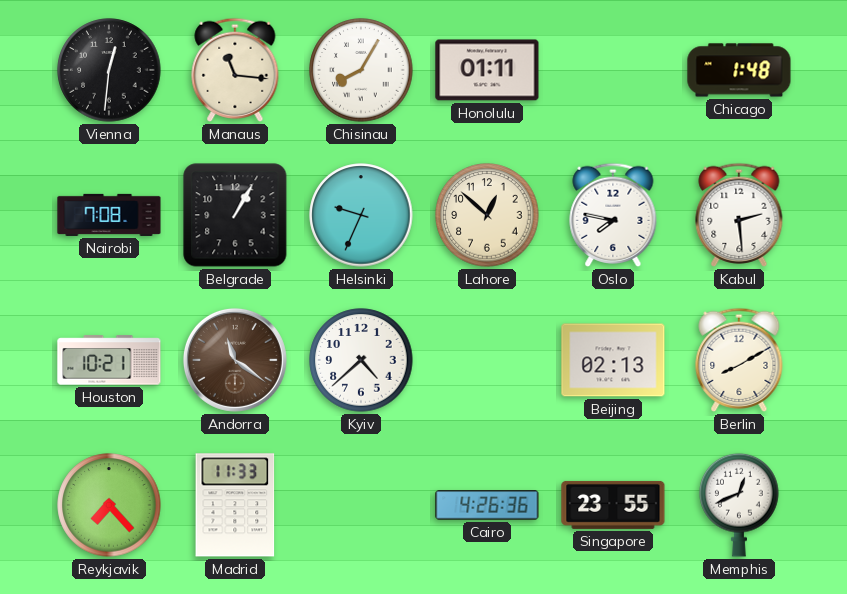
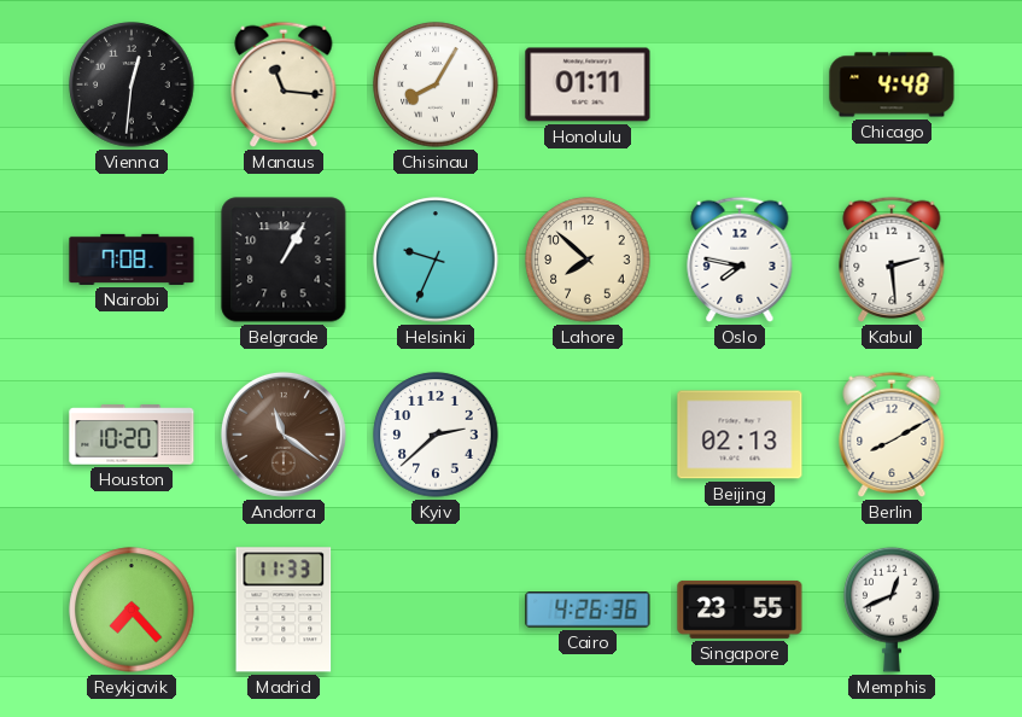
Chicago: 1:48 -> 4:48 (892, 84)
Lahore: 12:52 -> 7:52 (588, 260)
Houston: 10:21 -> 10:20 (132, 435)
Kyiv: 4:38 -> 2:38 (436, 435)
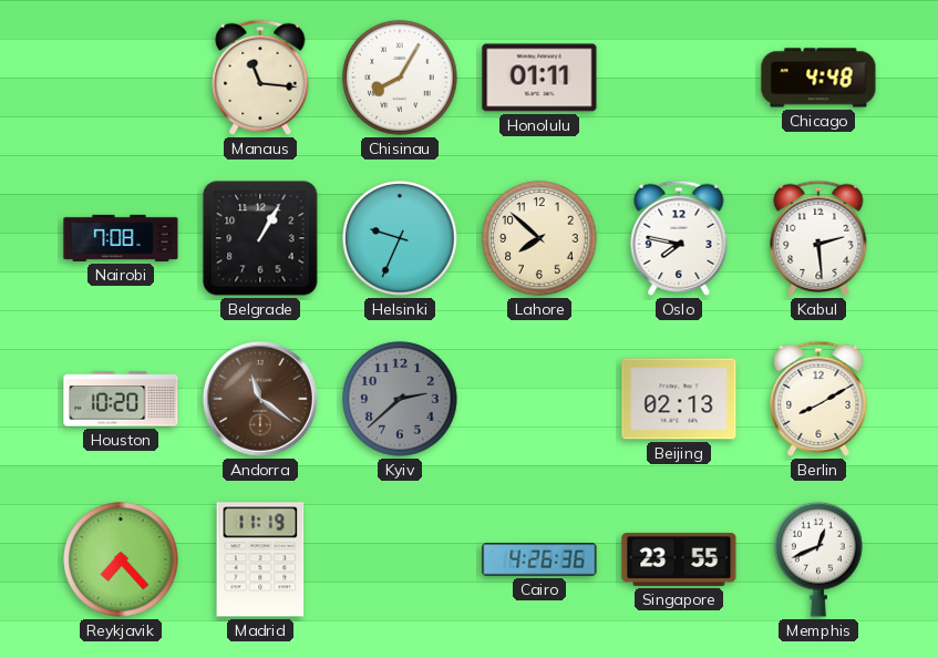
Vienna: 12:31 -> none (132, 84)
Kyiv dial: white -> grey (400, 399)
Madrid: 11:33 -> 11:19 (260, 559)
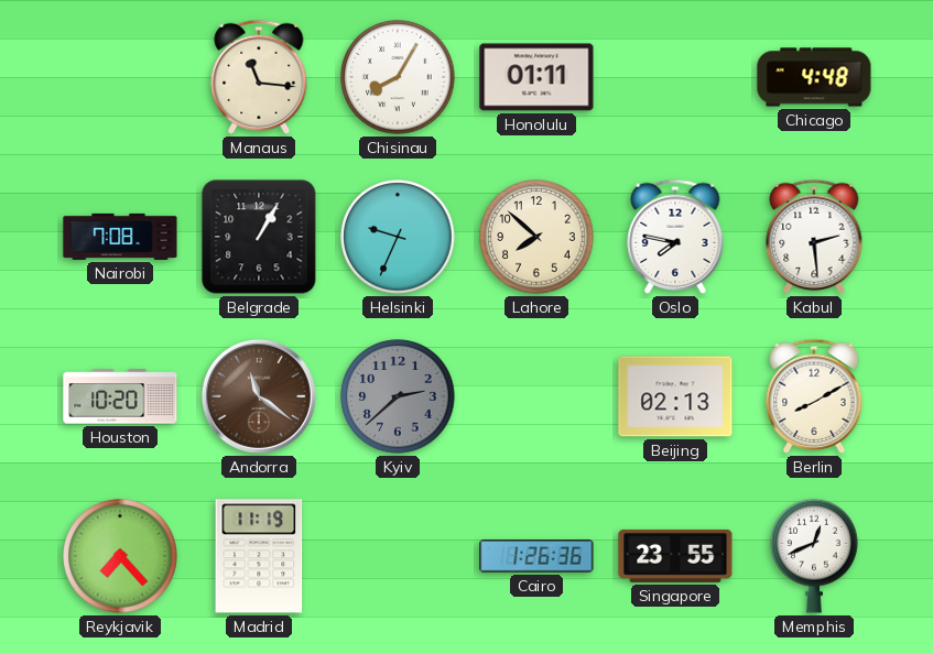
Cairo: 4:26 -> 1:26 (536, 556)
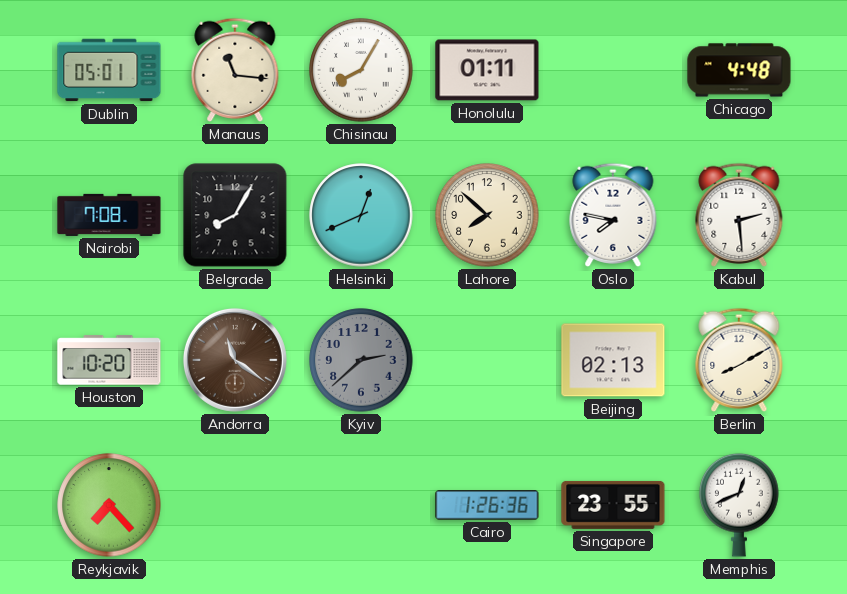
Dublin: none -> 05:01 (109, 70)
Belgrade: 1:05 -> 8:05 (235, 215)
Helsinki: 9:34 -> 12:41 (361, 215)
Madrid: 11:19 -> none (259, 556)
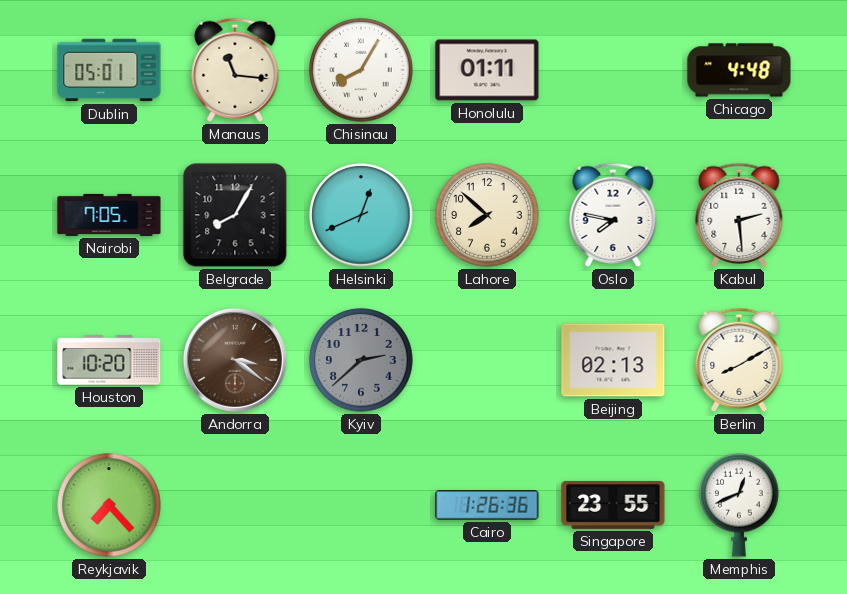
Nairobi: 7:08 -> 7:05 (109, 215)
Andorra: 11:21 -> 3:21 (235, 360)
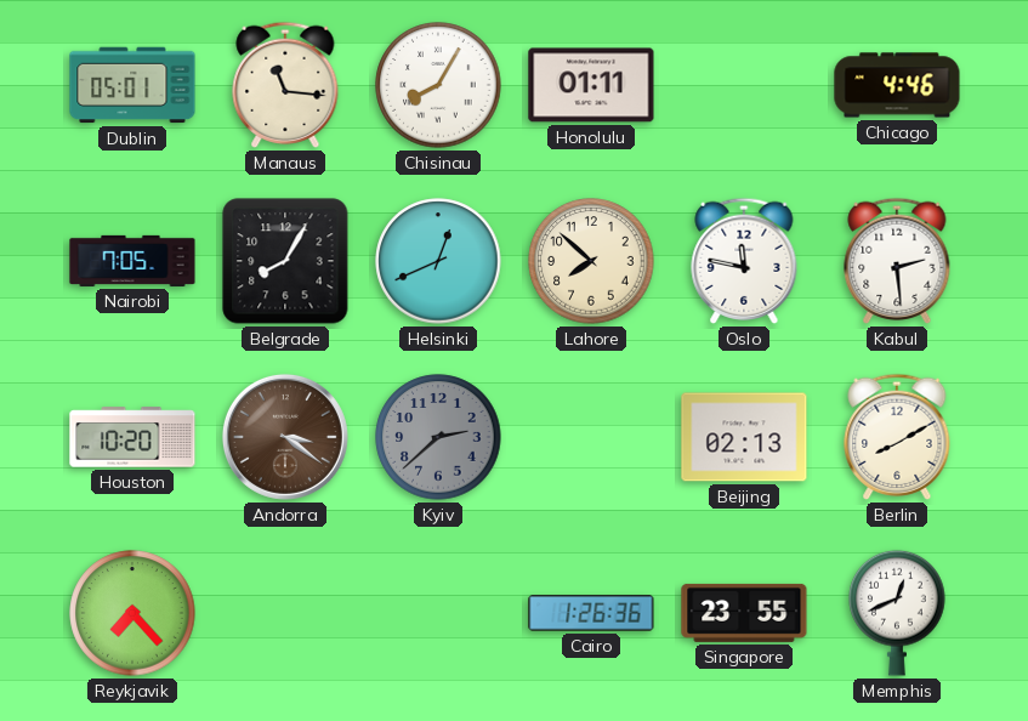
Chicago: 4:48 -> 4:46 (897, 85)
Oslo: 7:47 -> 11:47 (744, 261)
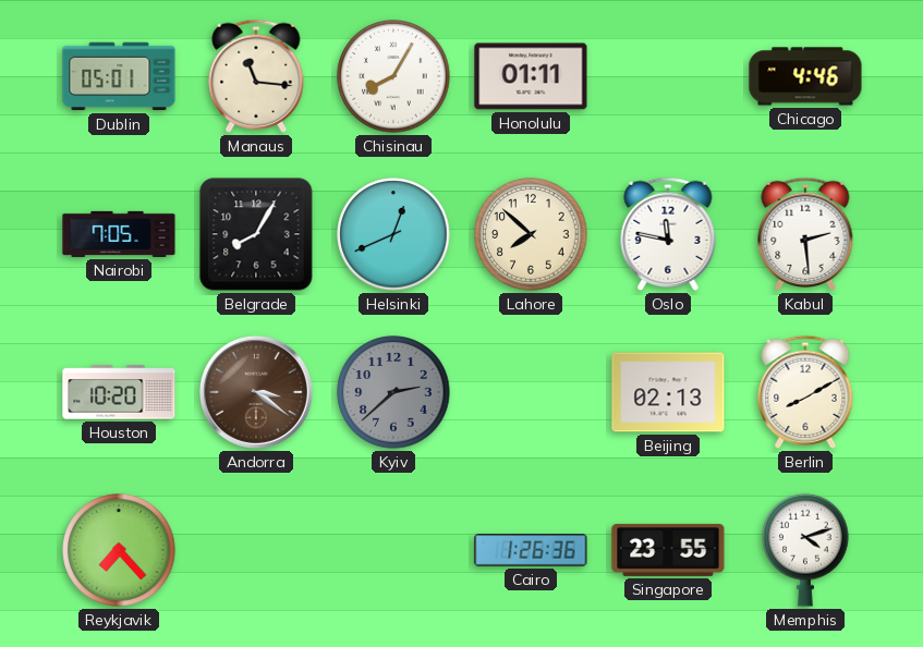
Memphis: 12:41 -> 4:12 (805, 550)
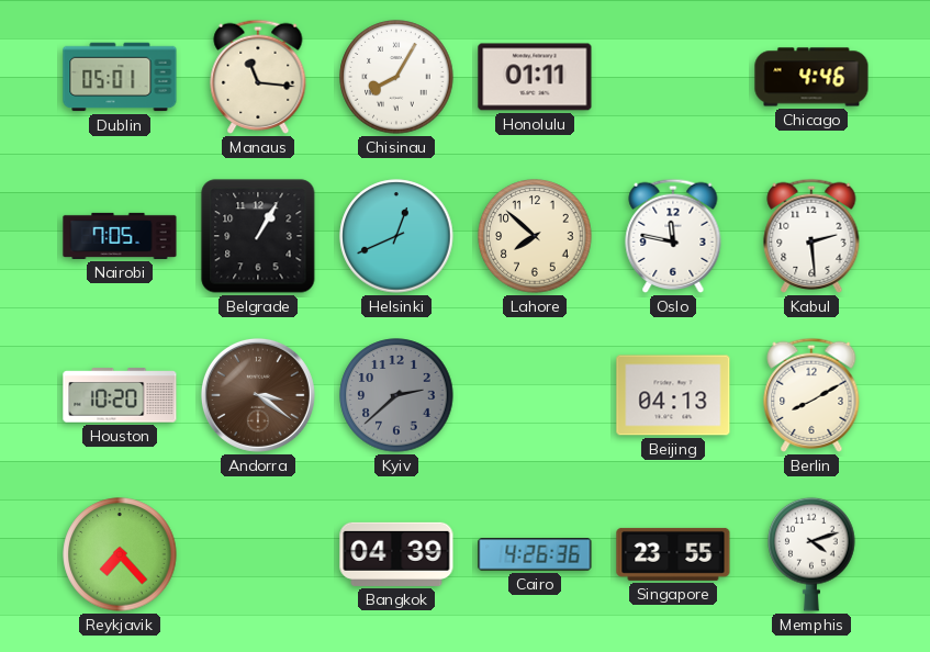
Belgrade: 8:05 -> 1:05 (258, 236)
Beijing: 02:13 -> 04:13 (673, 395)
Bangkok: none -> 04:39 (396, 554)
Cairo: 1:26 -> 4:26 (535, 554)
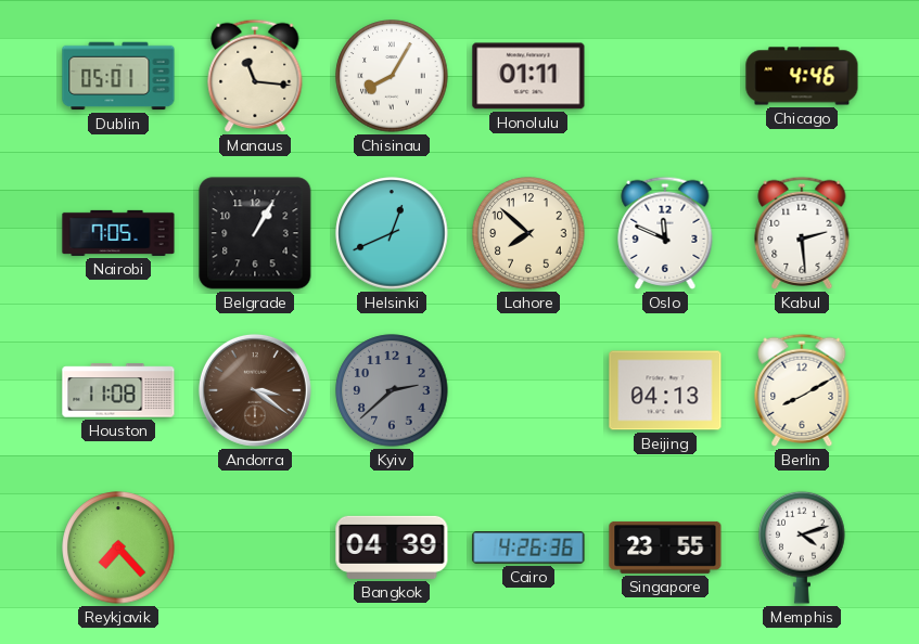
Oslo: 11:47 -> 11:49 (665, 233)
Houston: 10:20 -> 11:08 (118, 390)
